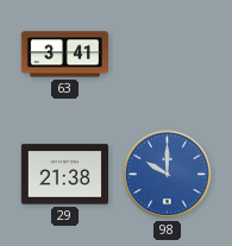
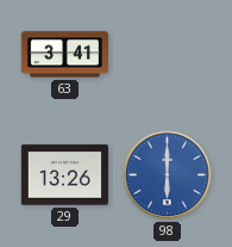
29: 21:38 -> 13:26 (64, 175)
98: 10:00 -> 6:00 (168, 175)
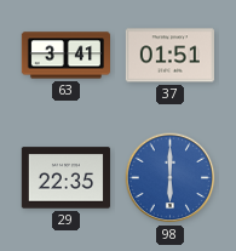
37: none -> 01:51 (169, 56)
29: 13:26 -> 22:35 (65, 178)
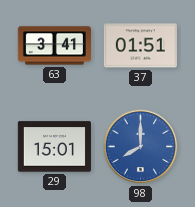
29: 22:35 -> 15:01 (54, 147)
98: 6:00 -> 8:00 (141, 147)
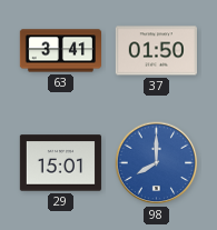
37: 01:51 -> 01:50 (156, 51)
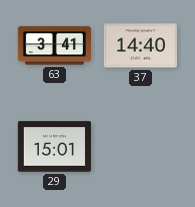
37: 01:50 -> 14:40 (140, 46)
98: 8:00 -> none (157, 163)
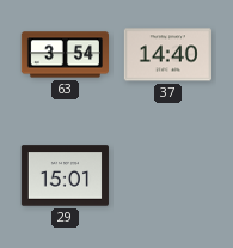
63: 3:41 -> 3:54 (65, 55)
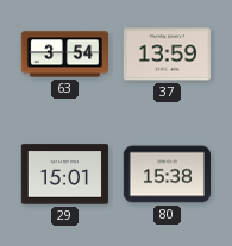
37: 14:40 -> 13:59 (167, 55)
80: none -> 15:38 (167, 175)
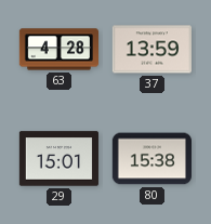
63: 3:54 -> 4:28 (58, 50)
